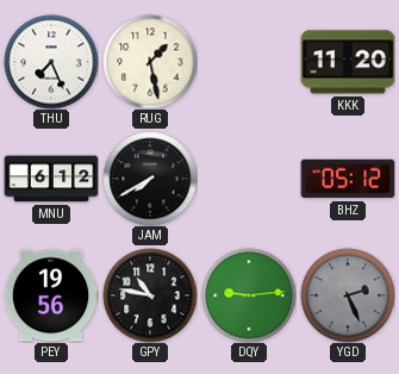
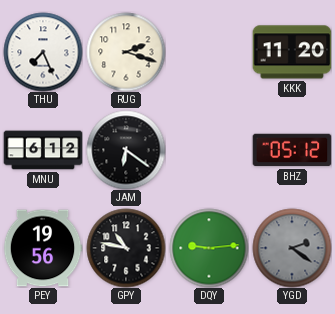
RUG: 1:28 -> 2:18 (126, 52)
JAM: 7:40 -> 6:21 (126, 150)
YGD: 2:26 -> 2:21 (292, 248)
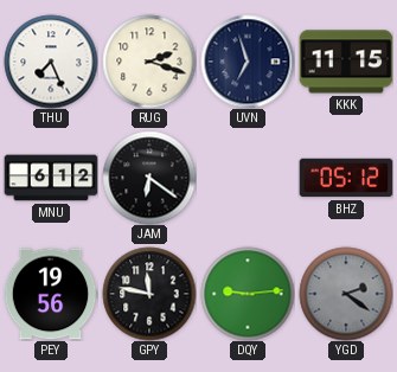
UVN: none -> 6:57 (248, 62)
KKK: 11:20 -> 11:15 (346, 62)
GPY: 10:47 -> 11:47 (149, 294)
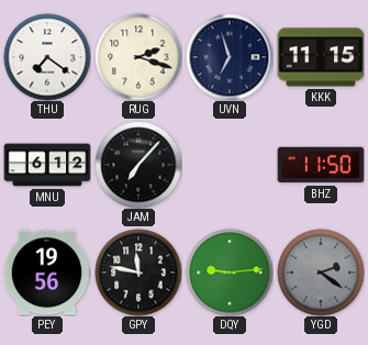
THU: 7:26 -> 7:21 (47, 57)
JAM: 6:21 -> 7:07 (138, 165)
BHZ: 05:12 -> 11:50 (321, 165)
